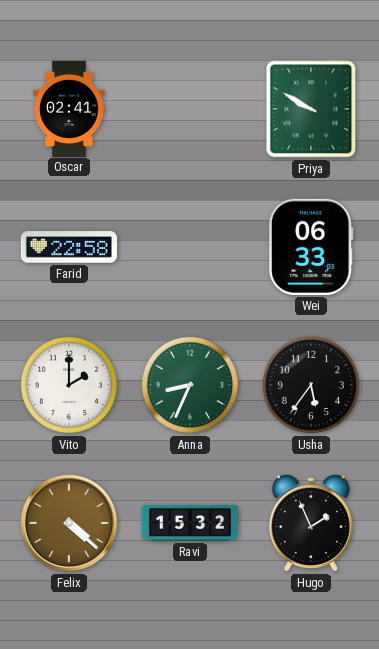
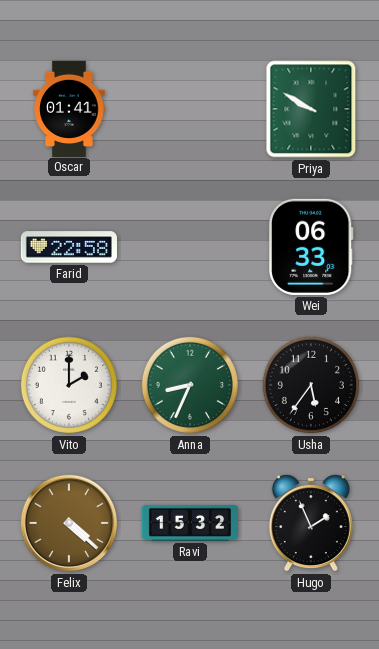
Oscar: 02:41 -> 01:41 (69, 108)
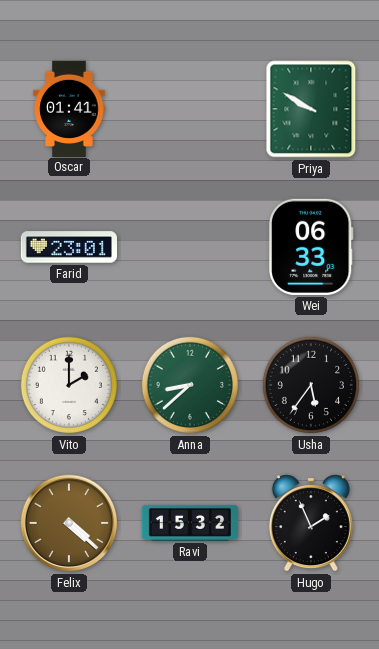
Farid: 22:58 -> 23:01 (69, 247)
Anna: 8:34 -> 8:38 (190, 385)
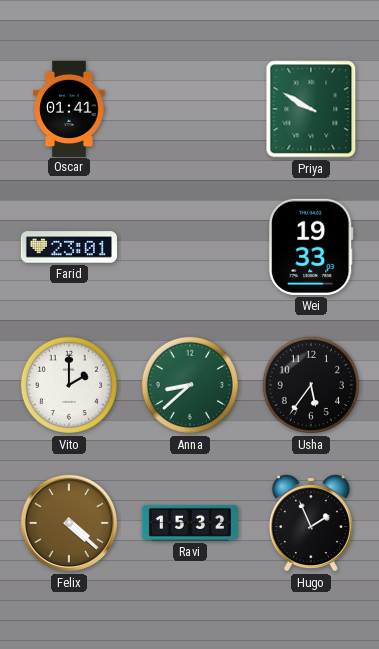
Wei: 06:33 -> 19:33 (311, 247)
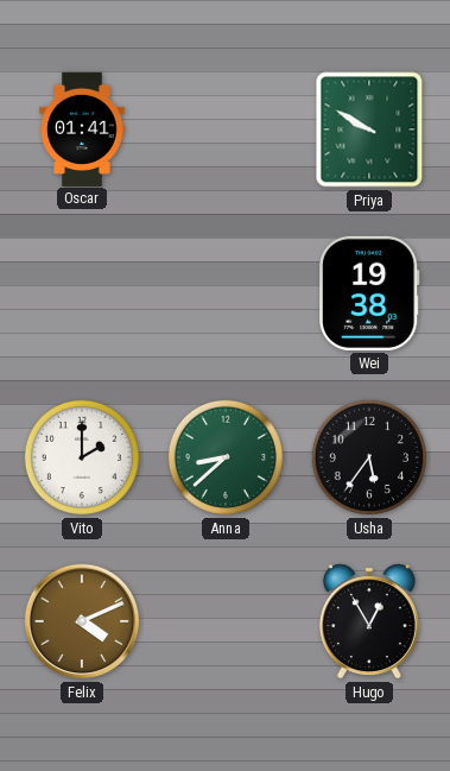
Farid: 23:01 -> none (69, 247)
Wei: 19:33 -> 19:38 (369, 293)
Felix: 4:22 -> 4:11 (82, 621)
Ravi: 15:32 -> none (189, 523)
Hugo: 1:56 -> 12:55 (369, 621)
